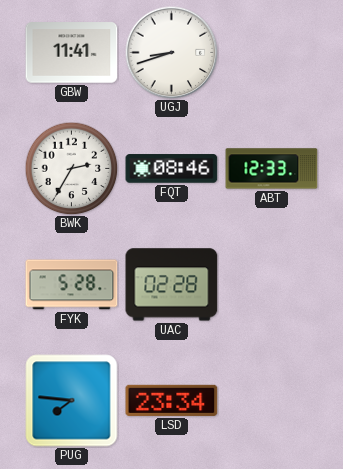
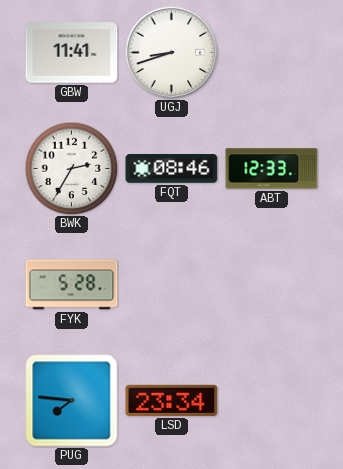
UAC: 02:28 -> none (172, 285)
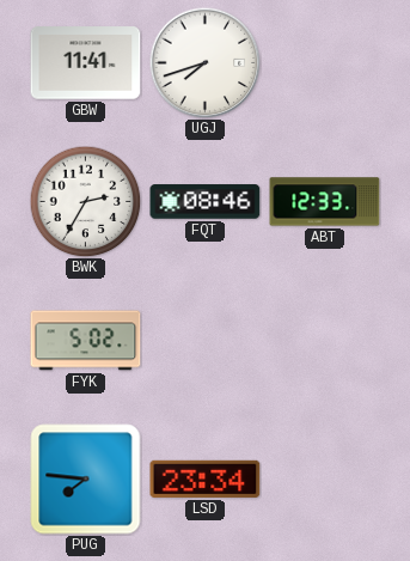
UGJ: 8:42 -> 7:42 (204, 62)
FYK: 5:28 -> 5:02 (86, 341)
